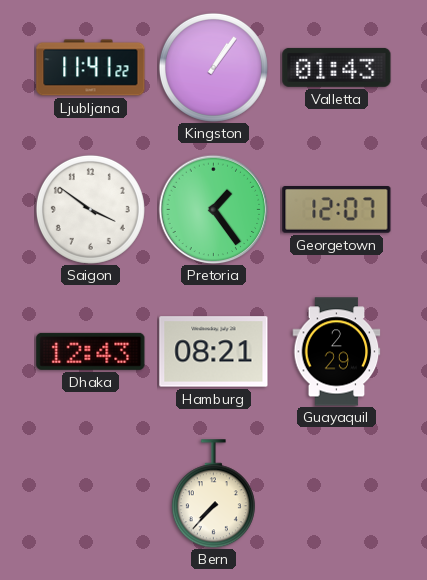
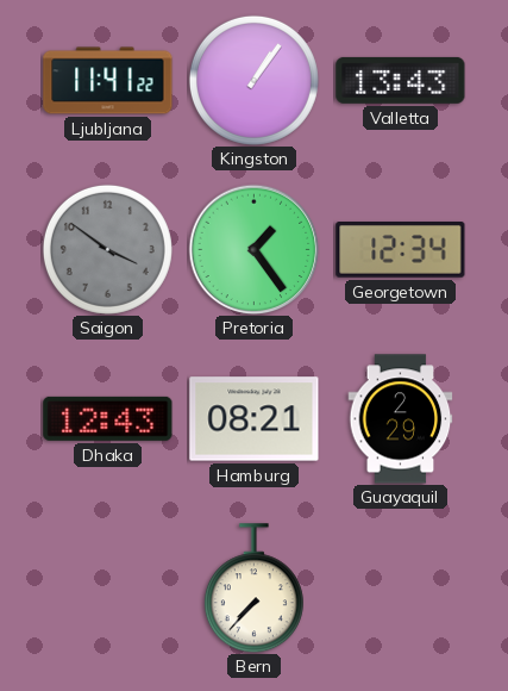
Valletta: 01:43 -> 13:43 (401, 80)
Saigon dial: white -> grey (107, 249)
Georgetown: 12:07 -> 12:34 (401, 250)
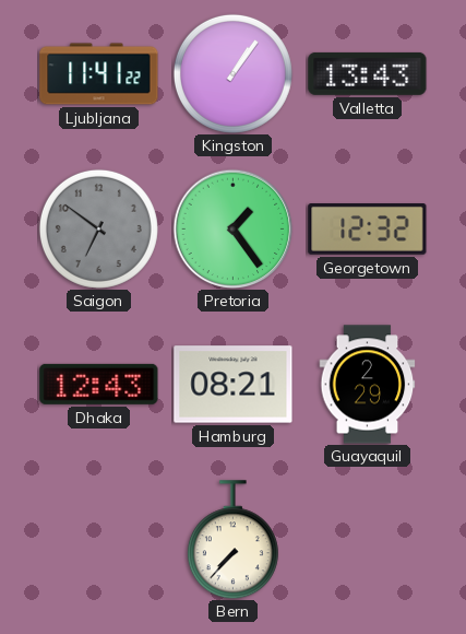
Saigon: 3:51 -> 6:51 (98, 228)
Georgetown: 12:34 -> 12:32 (368, 230)
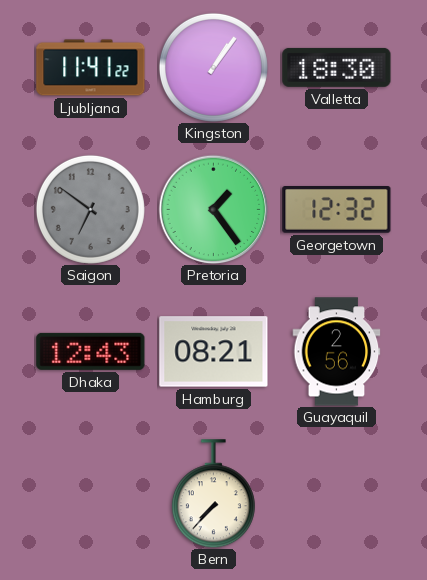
Valletta: 13:43 -> 18:30 (337, 67)
Guayaquil: 2:29 -> 2:56 (337, 352)
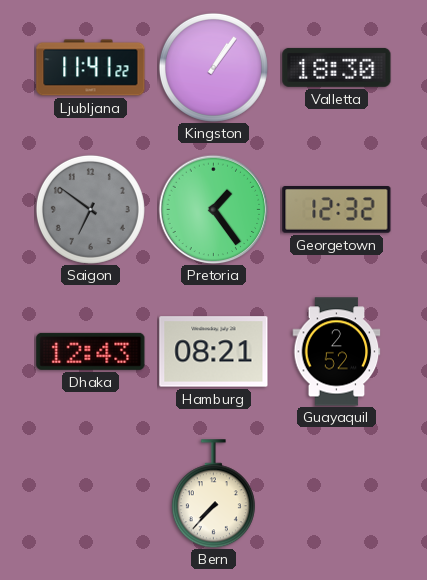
Guayaquil: 2:56 -> 2:52 (337, 352)
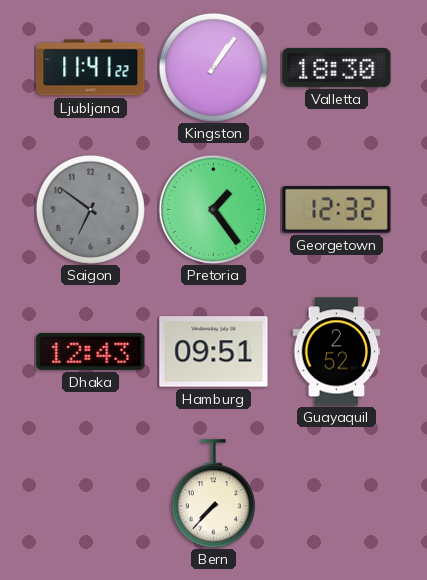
Hamburg: 08:21 -> 09:51 (214, 352)
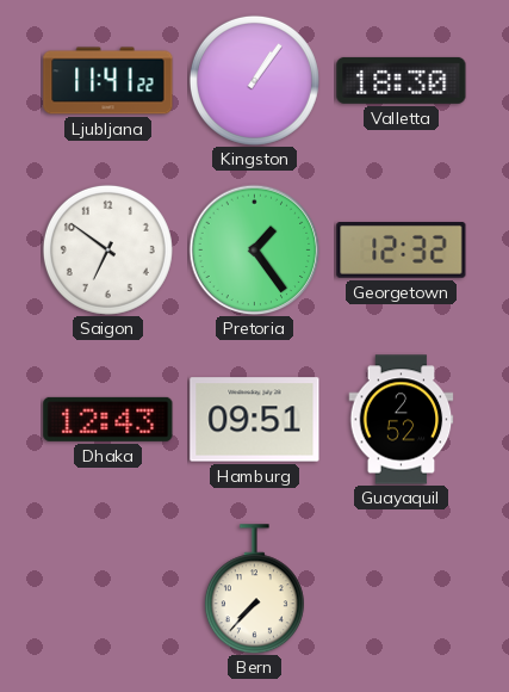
Saigon dial: grey -> white (107, 249)
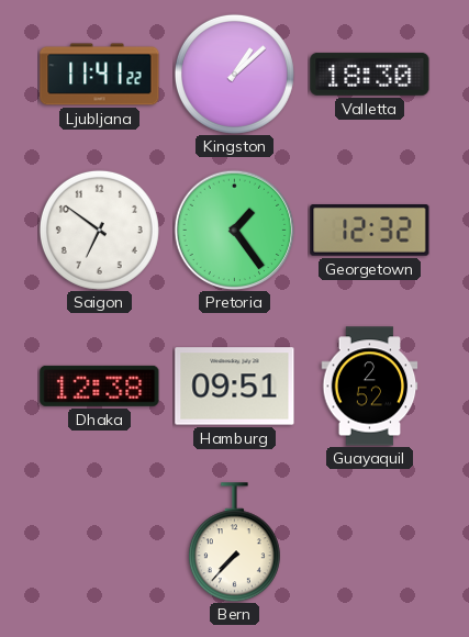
Kingston: 1:06 -> 1:08 (234, 74)
Dhaka: 12:43 -> 12:38 (100, 385)
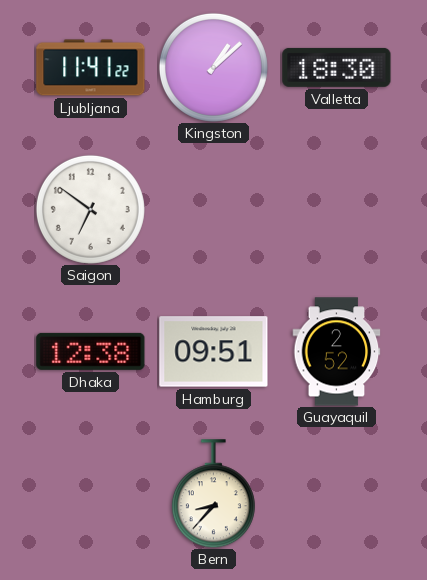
Pretoria: 1:24 -> none (234, 230)
Georgetown: 12:32 -> none (370, 231)
Bern: 7:37 -> 8:37 (213, 494)
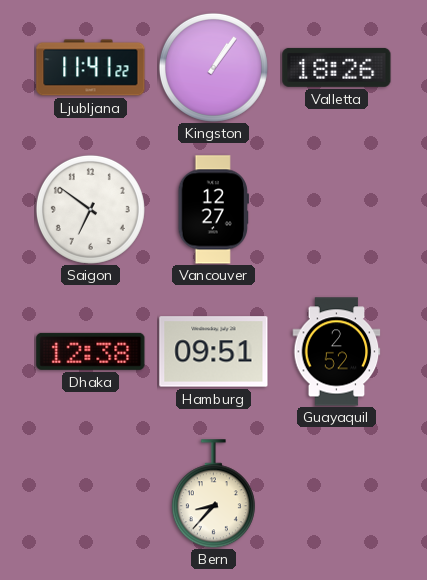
Kingston: 1:08 -> 1:06 (213, 67)
Valletta: 18:30 -> 18:26 (337, 67)
Vancouver: none -> 12:27 (213, 210)
